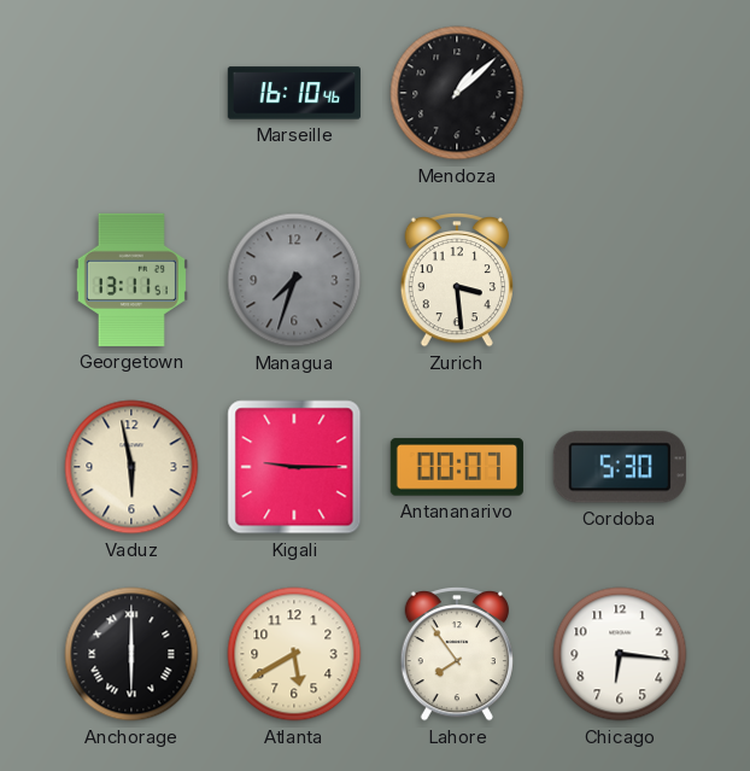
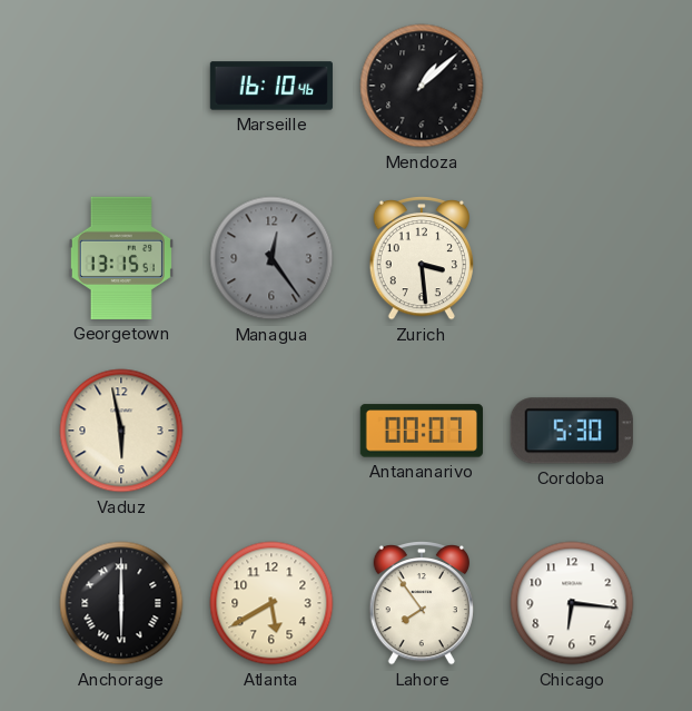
Georgetown: 13:11 -> 13:15 (121, 258)
Managua: 7:33 -> 12:24 (271, 258)
Kigali: 9:15 -> none (294, 467)
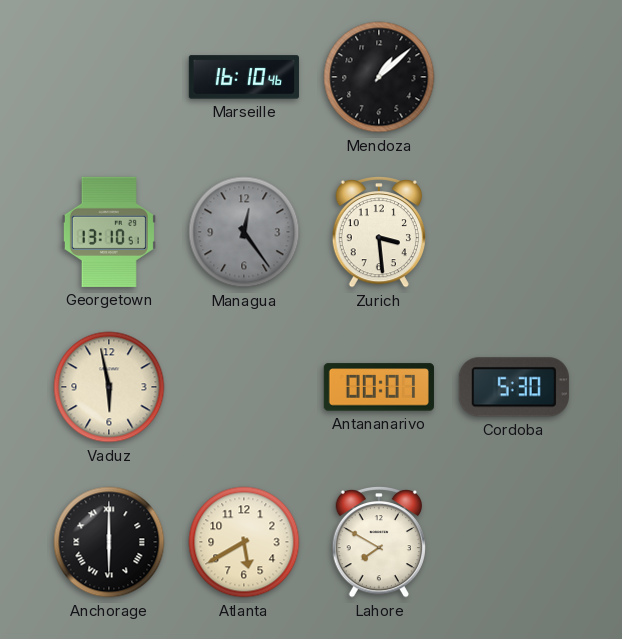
Georgetown: 13:15 -> 13:10 (109, 232)
Lahore: 7:54 -> 7:50 (379, 543)
Chicago: 6:16 -> none (572, 603)
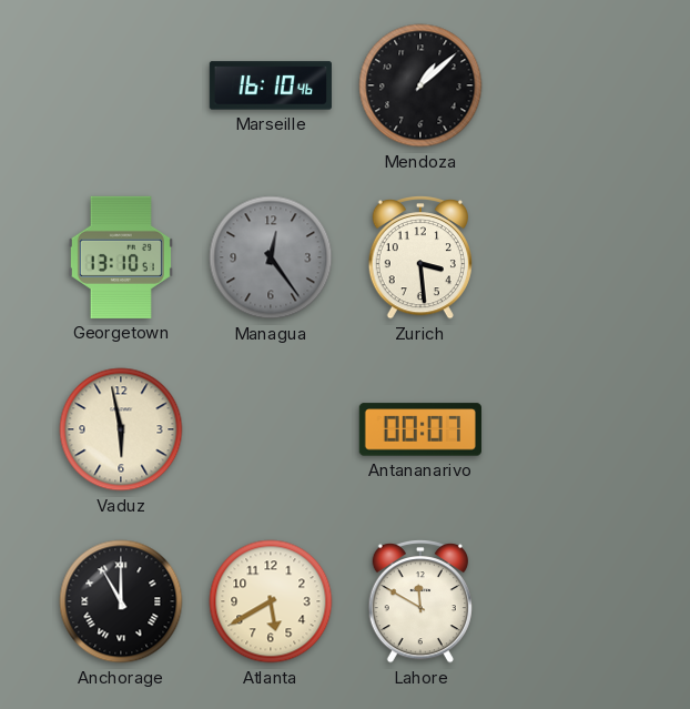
Cordoba: 5:30 -> none (514, 387)
Anchorage: 6:00 -> 11:00 (121, 601)
Lahore: 7:50 -> 11:50 (420, 602)
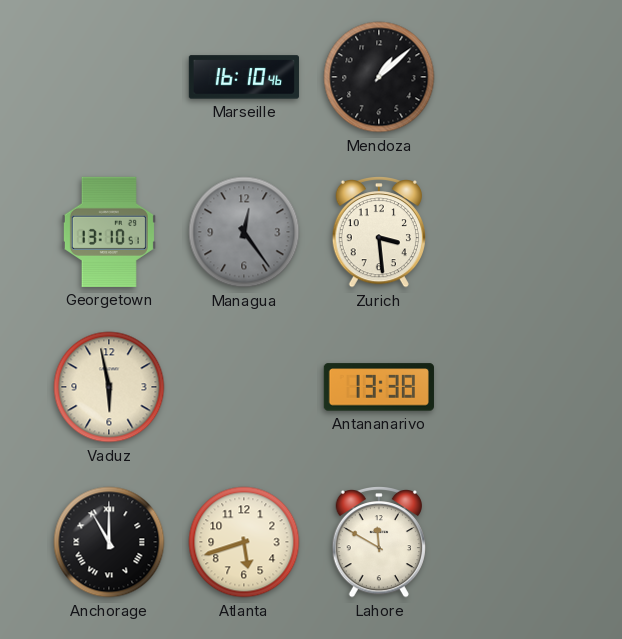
Antananarivo: 00:07 -> 13:38 (379, 387)
Atlanta: 5:40 -> 5:42 (244, 542)
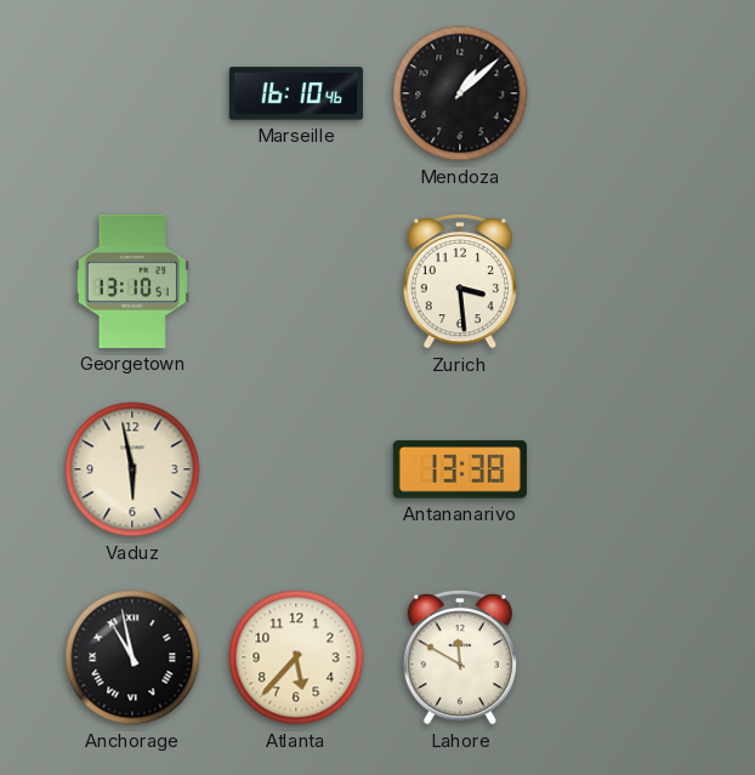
Managua: 12:24 -> none (244, 232)
Anchorage: 11:00 -> 10:58 (132, 657)
Atlanta: 5:42 -> 5:37 (296, 657)
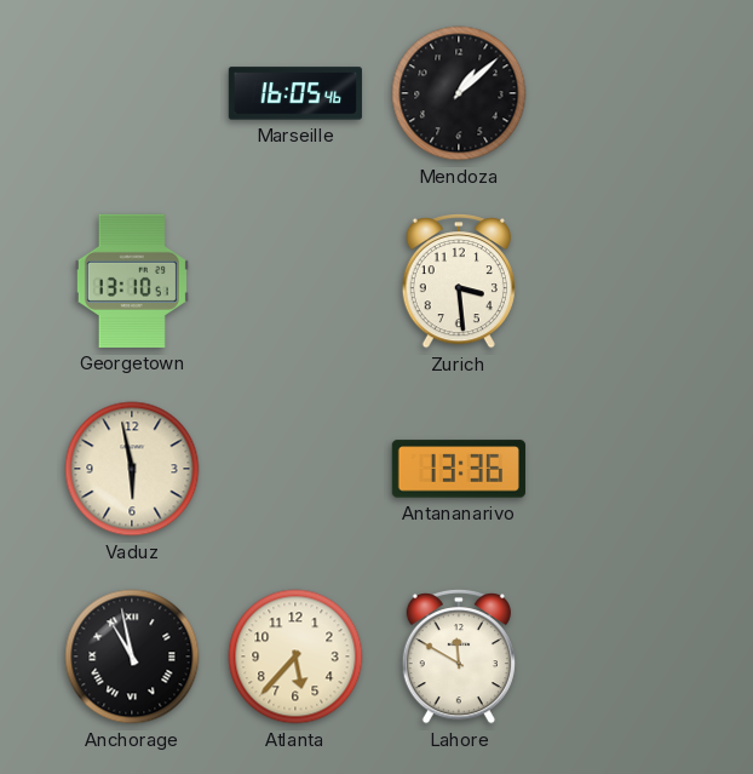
Marseille: 16:10 -> 16:05 (295, 93)
Antananarivo: 13:38 -> 13:36 (459, 469)
